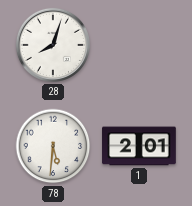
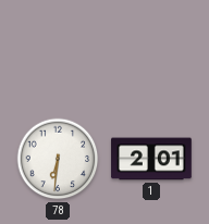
28: 8:03 -> none (53, 45)
78: 5:31 -> 6:31 (58, 159)
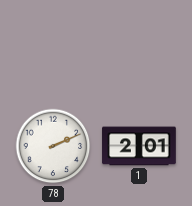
78: 6:31 -> 2:11 (53, 146)
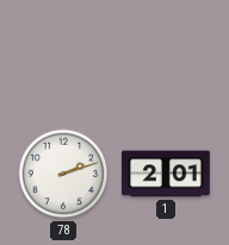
78: 2:11 -> 2:12 (63, 174)
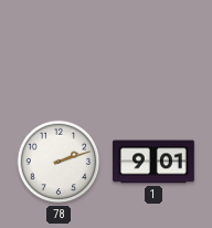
1: 2:01 -> 9:01 (153, 162)
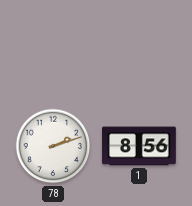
1: 9:01 -> 8:56 (139, 146)
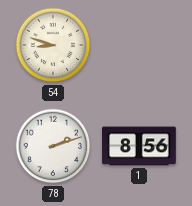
54: none -> 8:48 (53, 45)
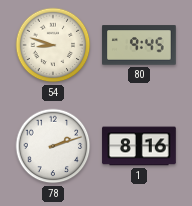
80: none -> 9:45 (139, 45)
1: 8:56 -> 8:16 (139, 146)
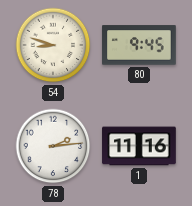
78: 2:12 -> 2:14 (53, 146)
1: 8:16 -> 11:16 (139, 146)
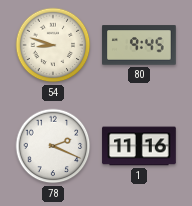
78: 2:14 -> 2:19 (53, 146)
